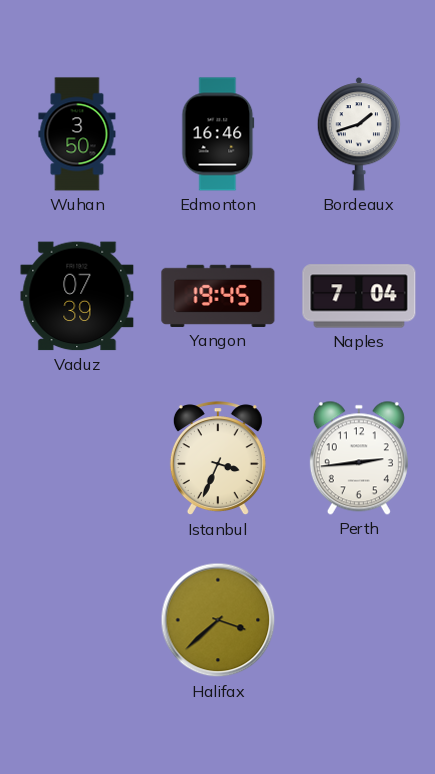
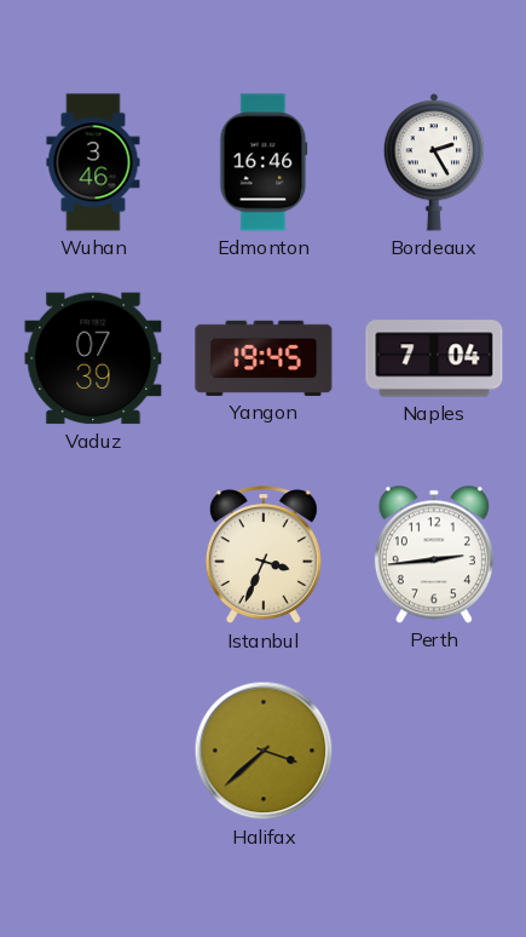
Wuhan: 3:50 -> 3:46 (93, 162)
Bordeaux: 1:42 -> 2:25 (434, 162)
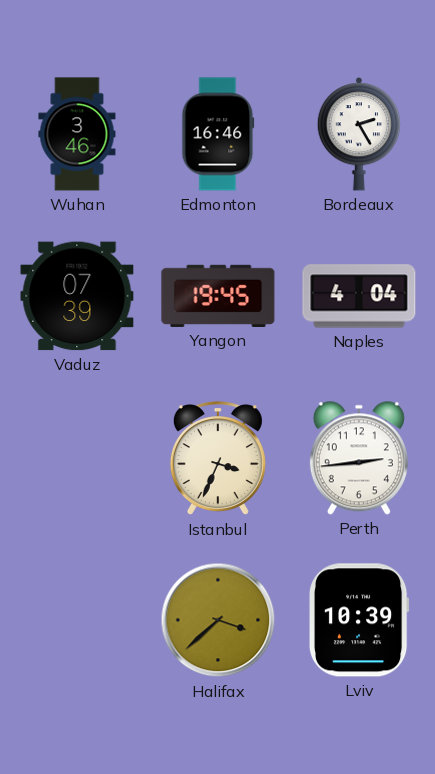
Naples: 7:04 -> 4:04 (359, 296)
Lviv: none -> 10:39 (359, 620)
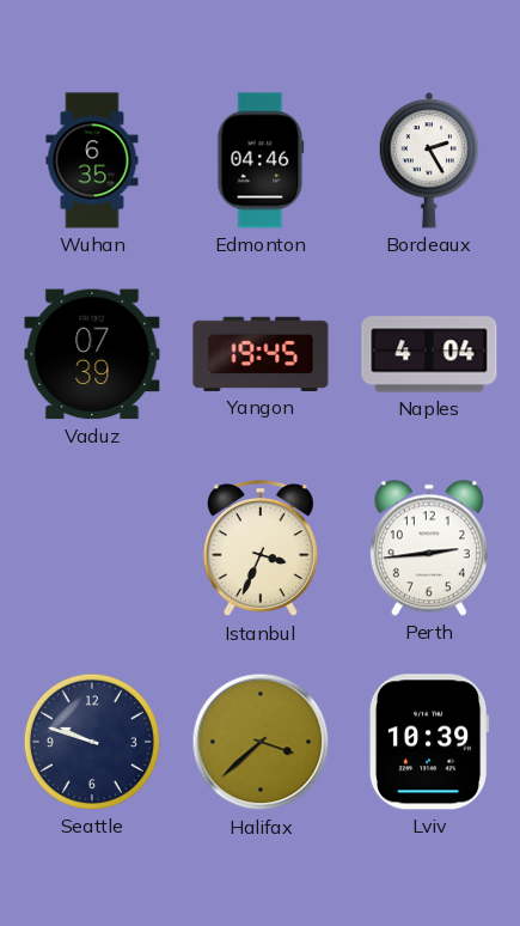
Wuhan: 3:46 -> 6:35 (92, 160)
Edmonton: 16:46 -> 04:46 (261, 160)
Seattle: none -> 9:48 (92, 742)
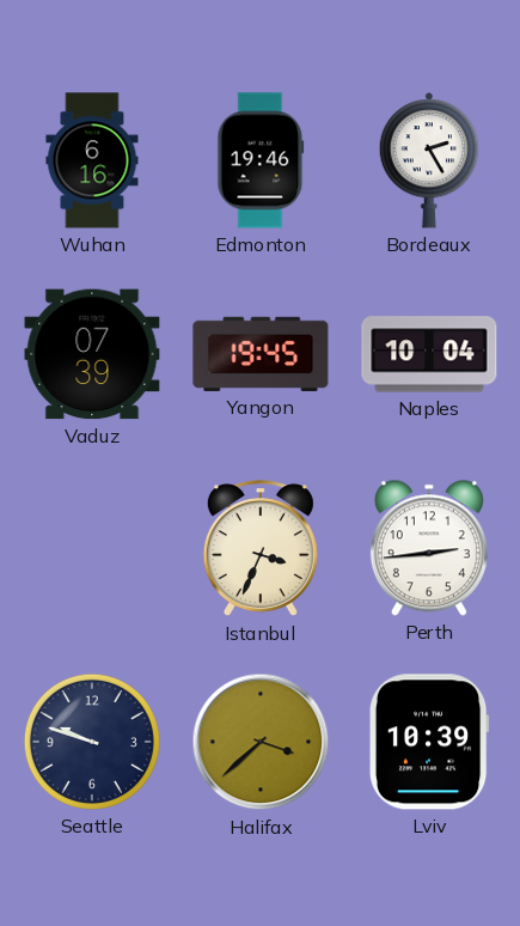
Wuhan: 6:35 -> 6:16 (92, 160)
Edmonton: 04:46 -> 19:46 (261, 160)
Naples: 4:04 -> 10:04 (429, 354)
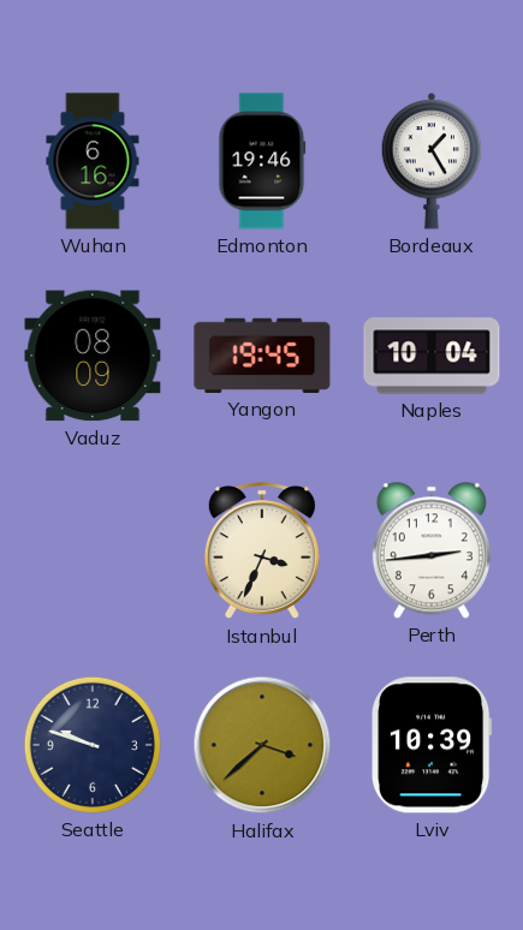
Bordeaux: 2:25 -> 1:25 (432, 161)
Vaduz: 07:39 -> 08:09 (93, 356)
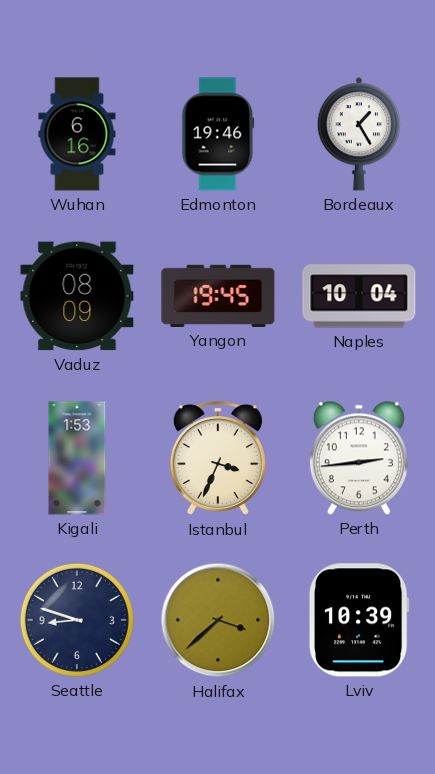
Kigali: none -> 1:53 (77, 458)
Seattle: 9:48 -> 8:48 (77, 620)
